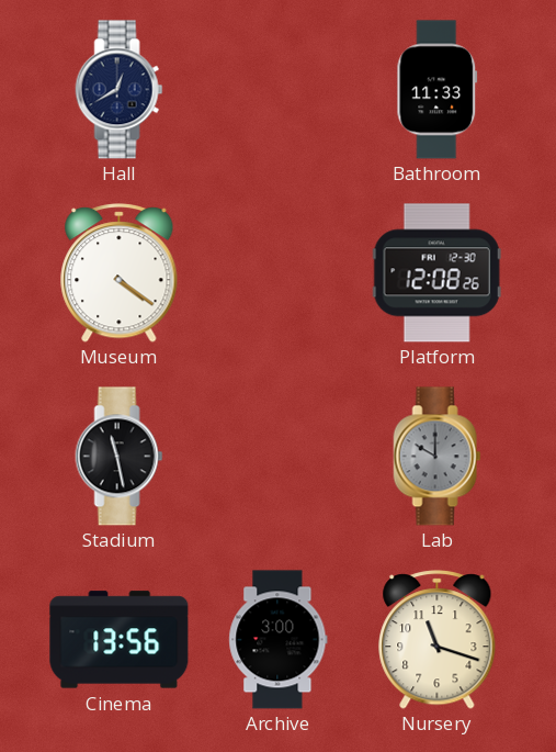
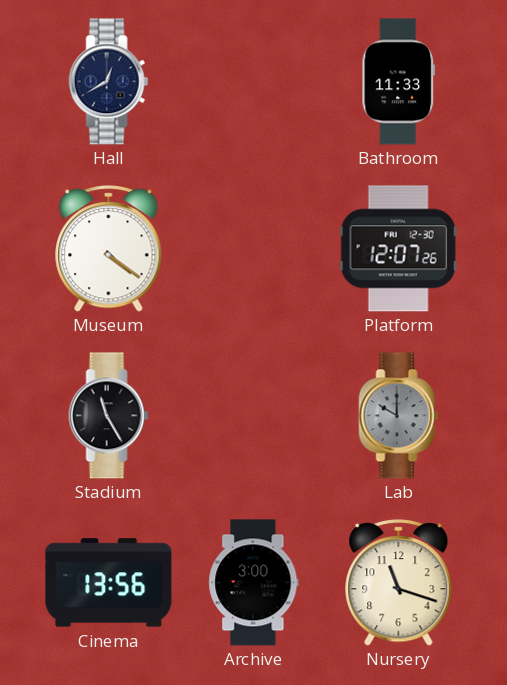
Platform: 12:08 -> 12:07 (398, 249)
Stadium: 11:28 -> 11:25 (109, 416)
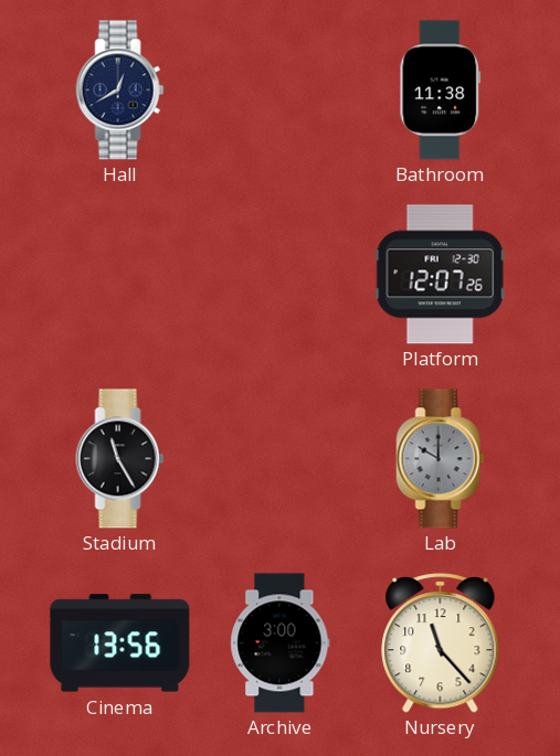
Bathroom: 11:33 -> 11:38 (441, 90)
Museum: 4:21 -> none (109, 249)
Nursery: 11:18 -> 11:23 (441, 643)
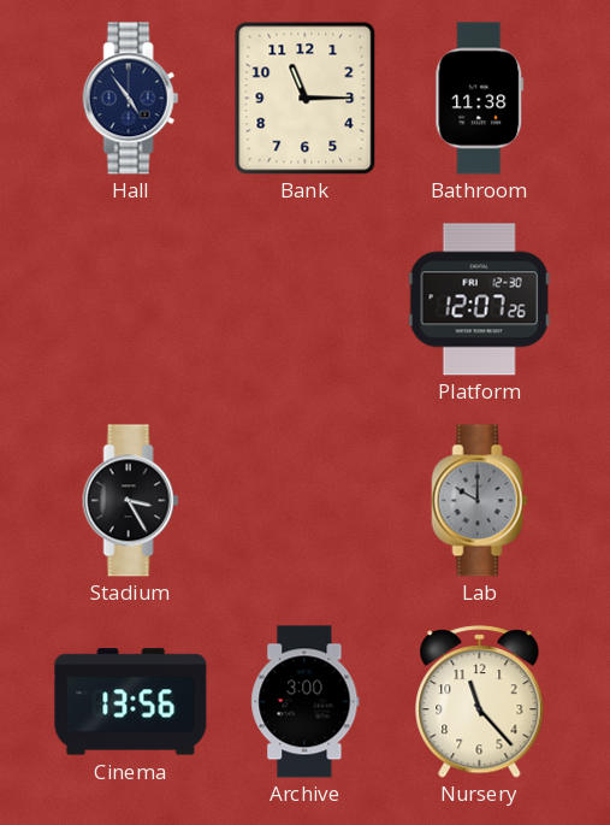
Hall: 12:40 -> 4:54 (131, 99)
Bank: none -> 11:15 (306, 98)
Stadium: 11:25 -> 3:25 (131, 501)
